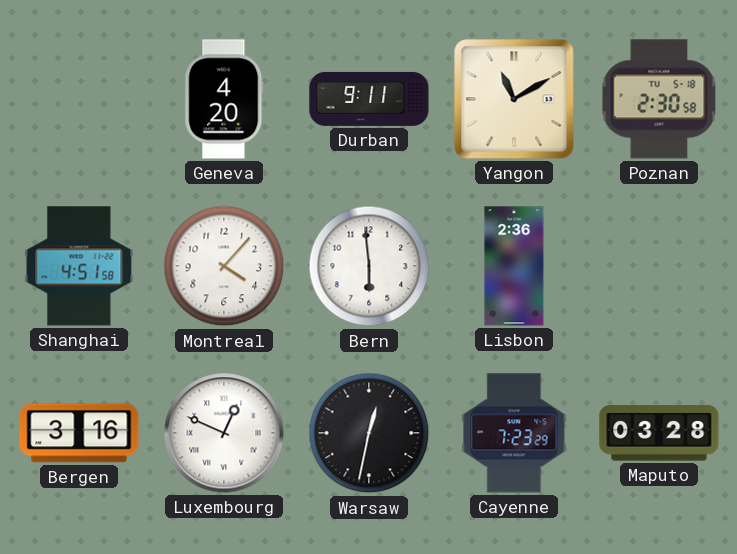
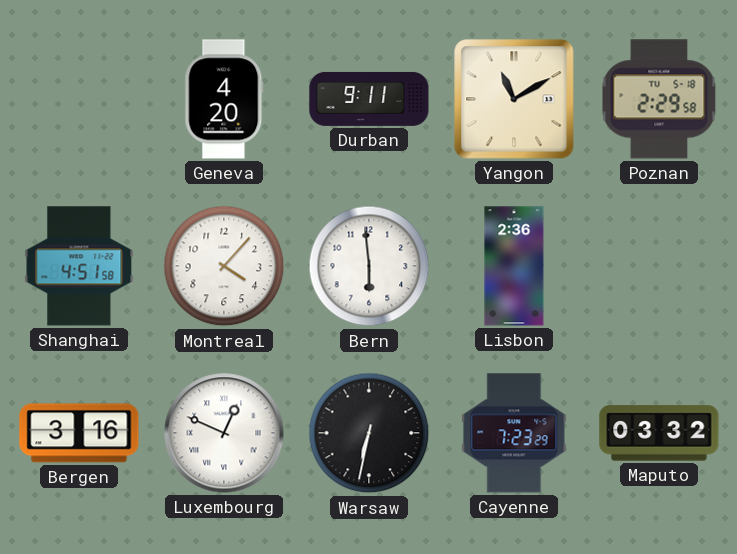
Poznan: 2:30 -> 2:29 (659, 99)
Warsaw: 12:32 -> 6:32 (369, 433)
Maputo: 03:28 -> 03:32 (659, 433)
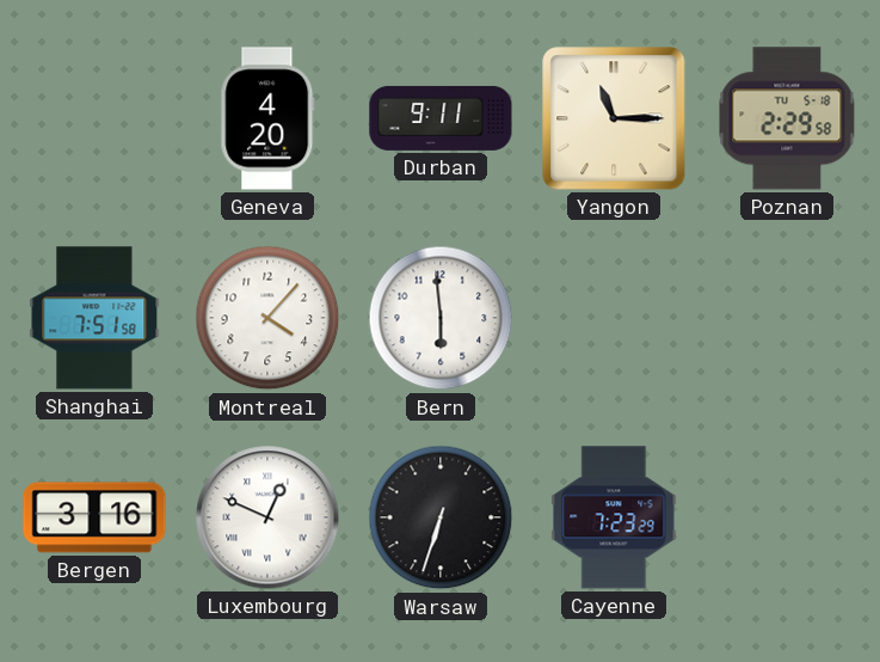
Yangon: 11:10 -> 11:15 (614, 118)
Shanghai: 4:51 -> 7:51 (94, 318)
Lisbon: 2:36 -> none (514, 266)
Warsaw: 6:32 -> 6:33 (441, 517)
Maputo: 03:32 -> none (659, 433)
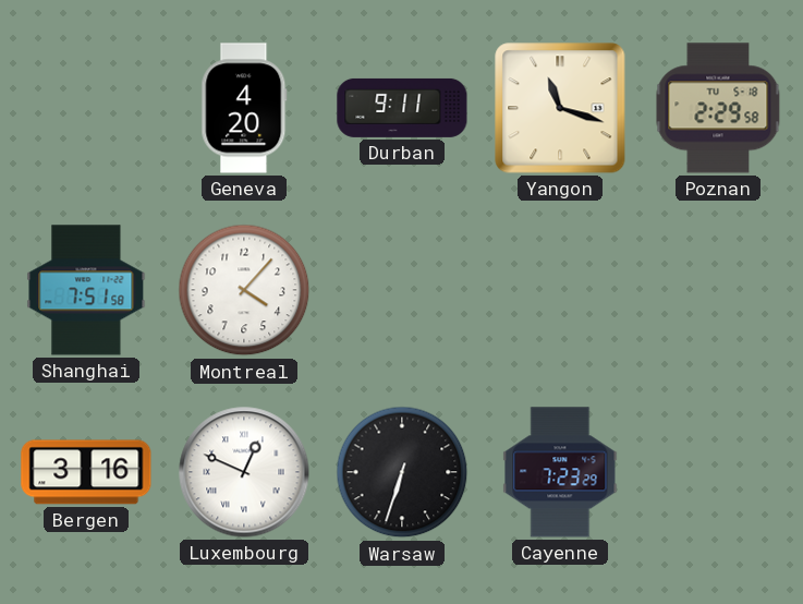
Yangon: 11:15 -> 11:18 (560, 108)
Bern: 5:59 -> none (441, 318)
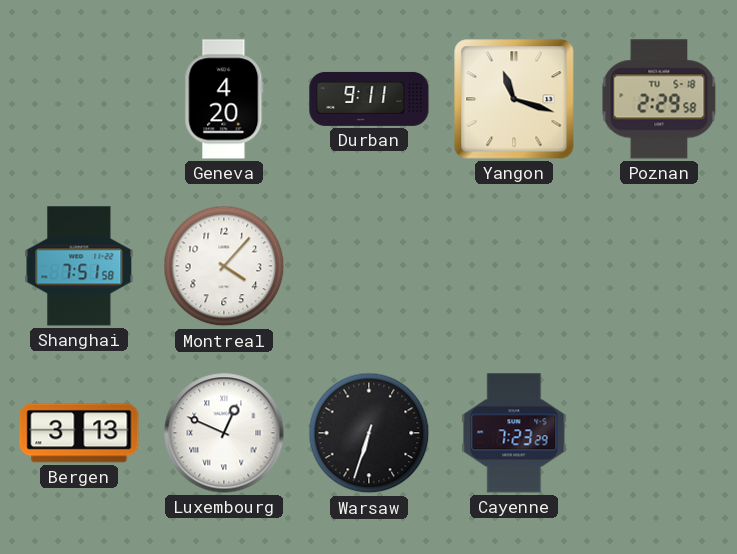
Bergen: 3:16 -> 3:13 (79, 433)
